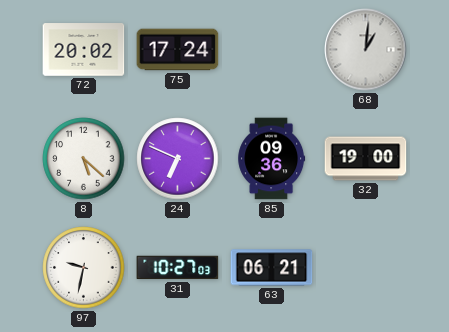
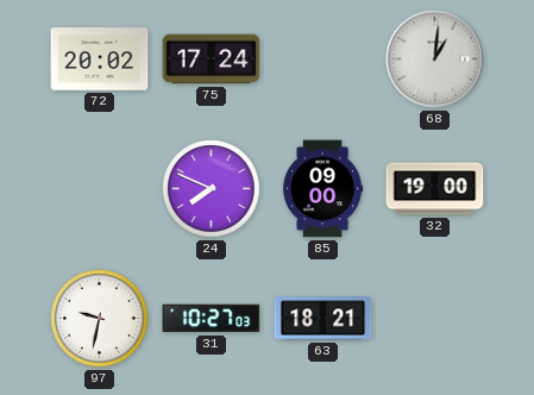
8: 5:22 -> none (84, 159)
24: 6:49 -> 7:49 (212, 189)
85: 09:36 -> 09:00 (323, 189)
63: 06:21 -> 18:21 (323, 319)
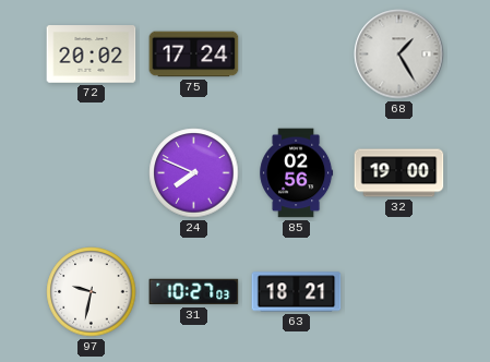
68: 1:01 -> 1:25 (399, 55)
85: 09:00 -> 02:56 (297, 173)
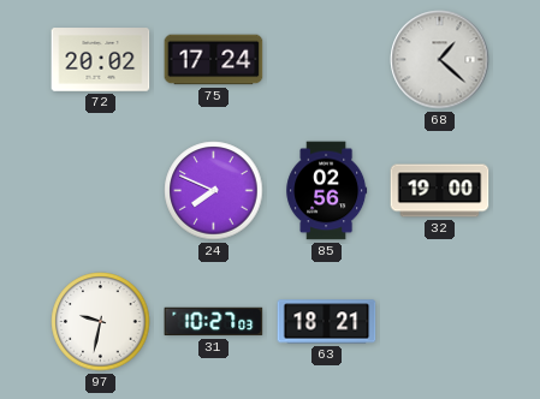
68: 1:25 -> 1:22 (440, 60)
